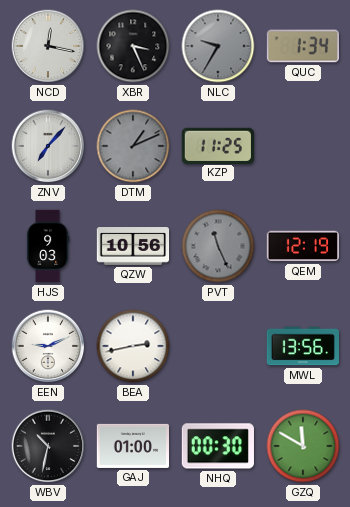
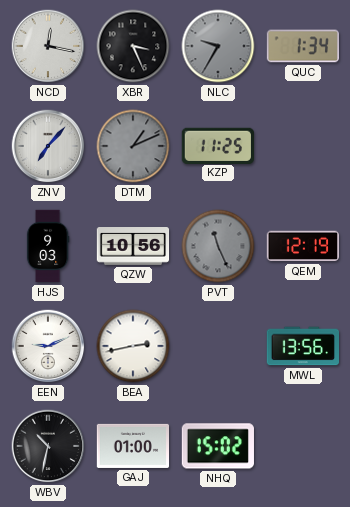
NHQ: 00:30 -> 15:02 (218, 446)
GZQ: 11:50 -> none (303, 446)
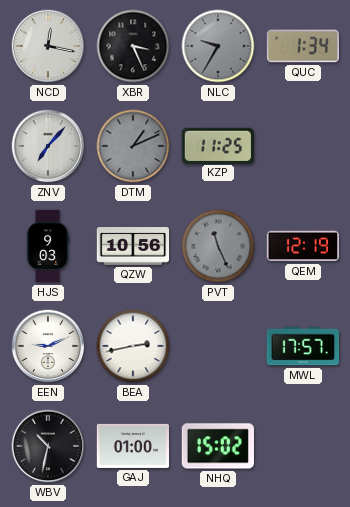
MWL: 13:56 -> 17:57 (302, 346)
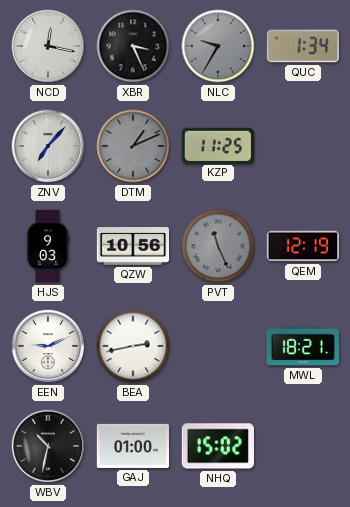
MWL: 17:57 -> 18:21 (302, 346)
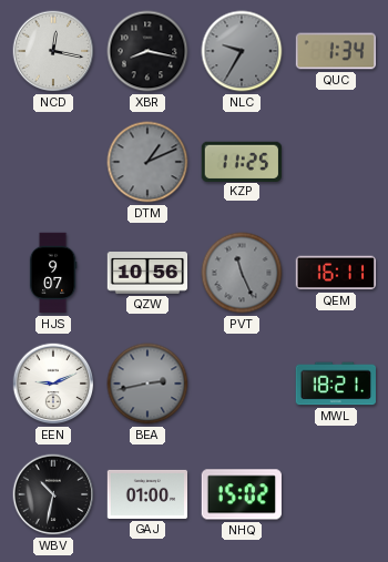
XBR: 3:26 -> 8:17 (147, 51)
ZNV: 7:07 -> none (48, 146)
HJS: 9:03 -> 9:07 (53, 273)
QEM: 12:19 -> 16:11 (335, 273)
BEA dial: white -> grey (147, 384)
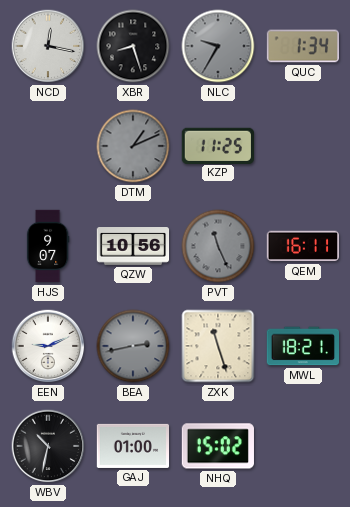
XBR: 8:17 -> 8:27 (133, 46)
ZXK: none -> 11:27 (218, 346)
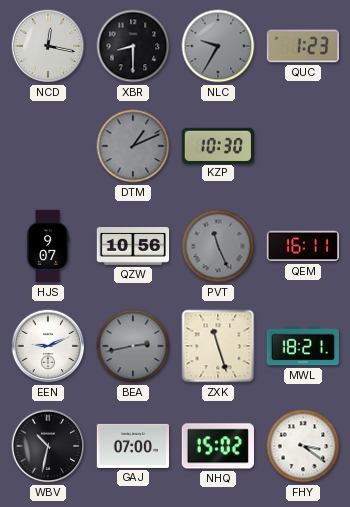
XBR: 8:27 -> 8:30 (133, 46)
QUC: 1:34 -> 1:23 (302, 46)
KZP: 11:25 -> 10:30 (217, 145)
GAJ: 01:00 -> 07:00 (133, 446)
FHY: none -> 3:21 (303, 446)
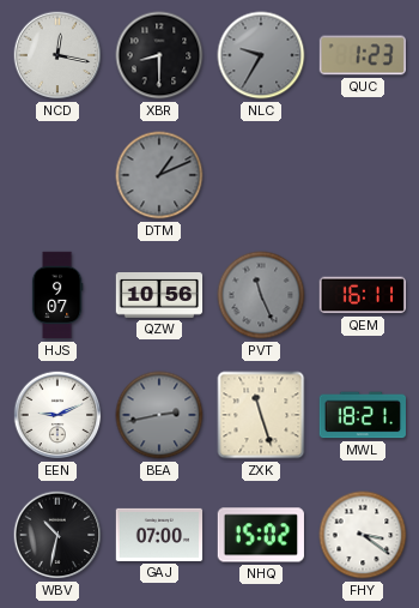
KZP: 10:30 -> none (217, 145)
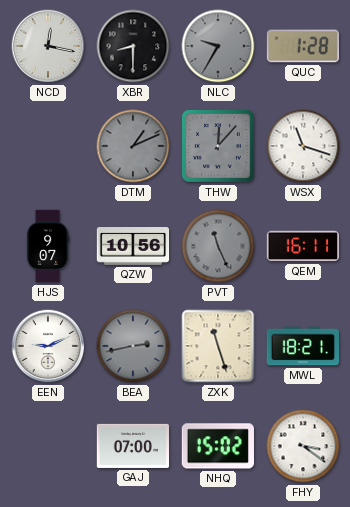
QUC: 1:23 -> 1:28 (302, 46)
THW: none -> 12:07 (219, 147)
WSX: none -> 11:18 (303, 146)
WBV: 10:32 -> none (57, 535)
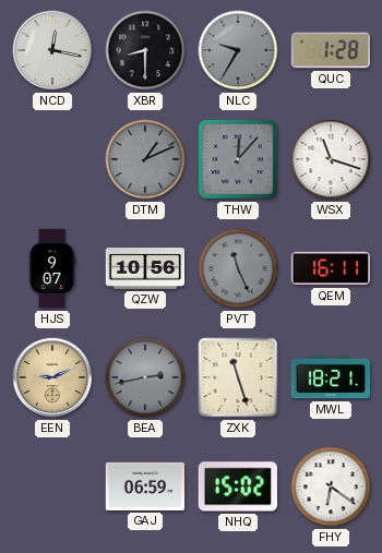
EEN dial: white -> champagne (52, 377)
GAJ: 07:00 -> 06:59 (145, 486)
FHY: 3:21 -> 6:21 (331, 486)
